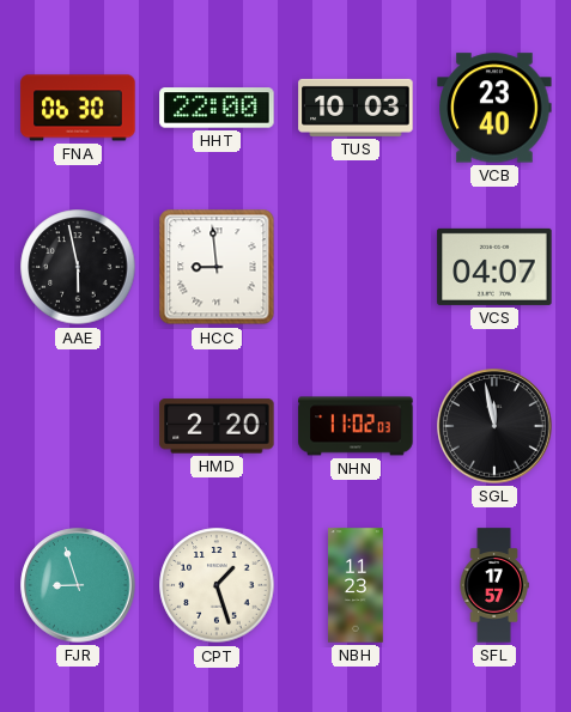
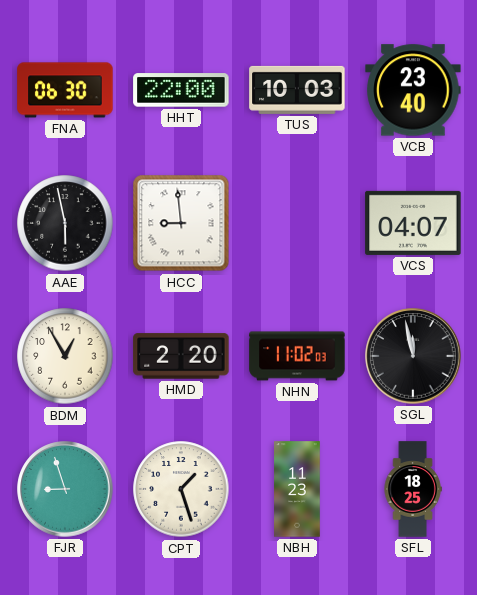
BDM: none -> 12:55 (65, 356)
SFL: 17:57 -> 18:25 (413, 489)
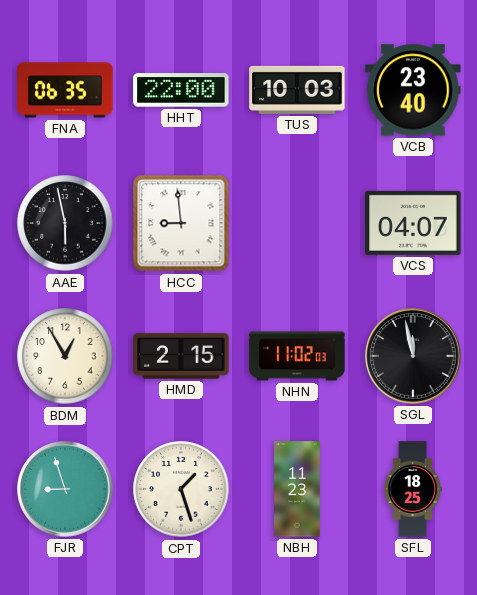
FNA: 06:30 -> 06:35 (65, 90)
HMD: 2:20 -> 2:15 (181, 356)
